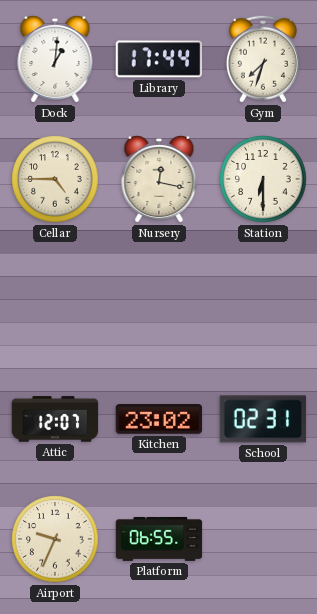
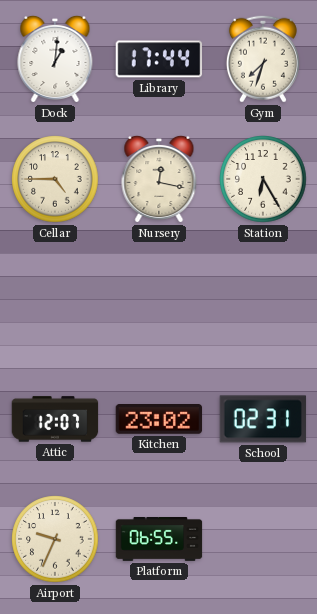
Station: 6:30 -> 6:25 (263, 179)
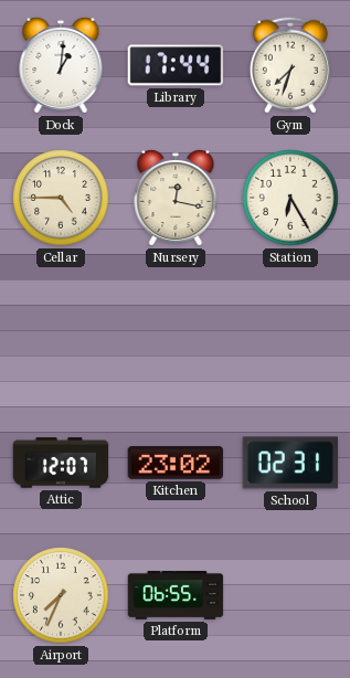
Airport: 9:34 -> 7:34 (61, 595)
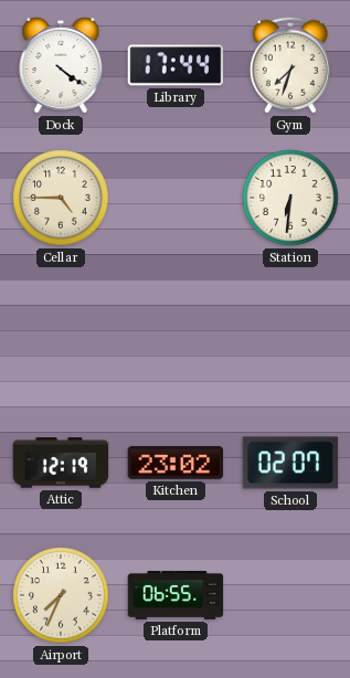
Dock: 1:01 -> 4:21 (61, 65)
Nursery: 12:17 -> none (176, 198)
Station: 6:25 -> 6:31 (290, 198)
Attic: 12:07 -> 12:19 (61, 463)
School: 02:31 -> 02:07 (290, 463)
